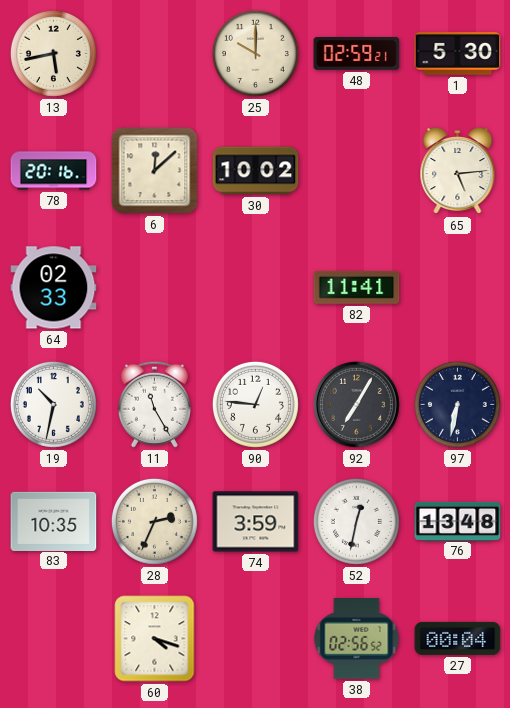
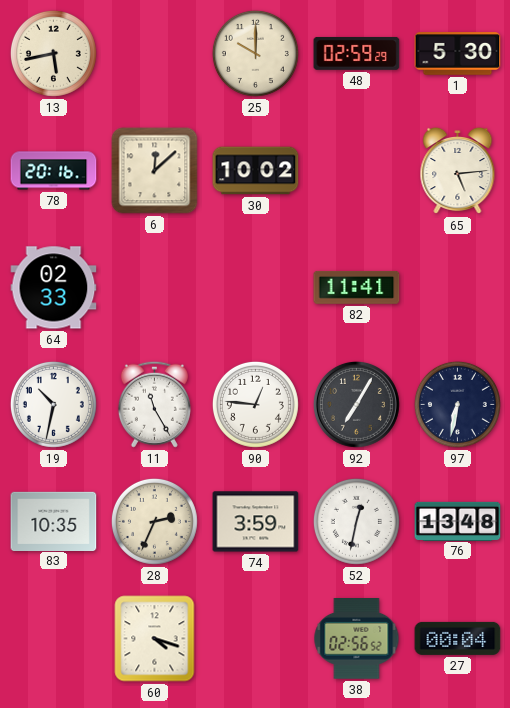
48: 02:59:21 -> 02:59:29 (357, 53)
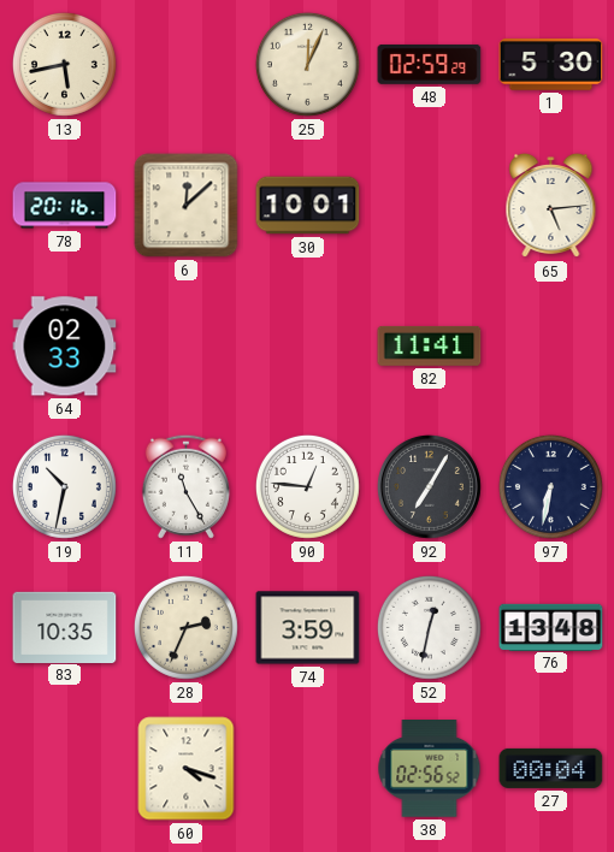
25: 10:00 -> 12:04 (307, 64)
30: 10:02 -> 10:01 (308, 206)
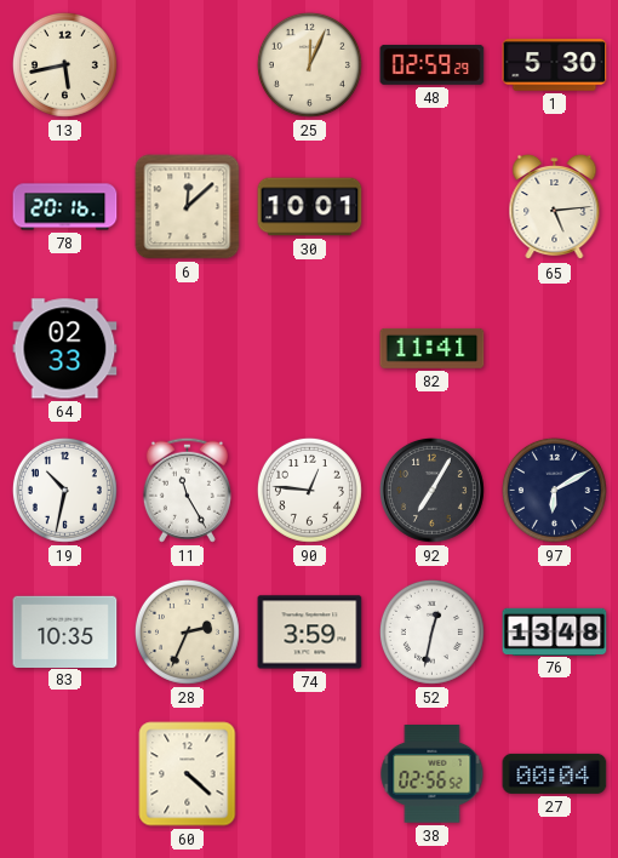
97: 6:32 -> 6:10 (554, 490)
60: 4:18 -> 4:22 (188, 774)
